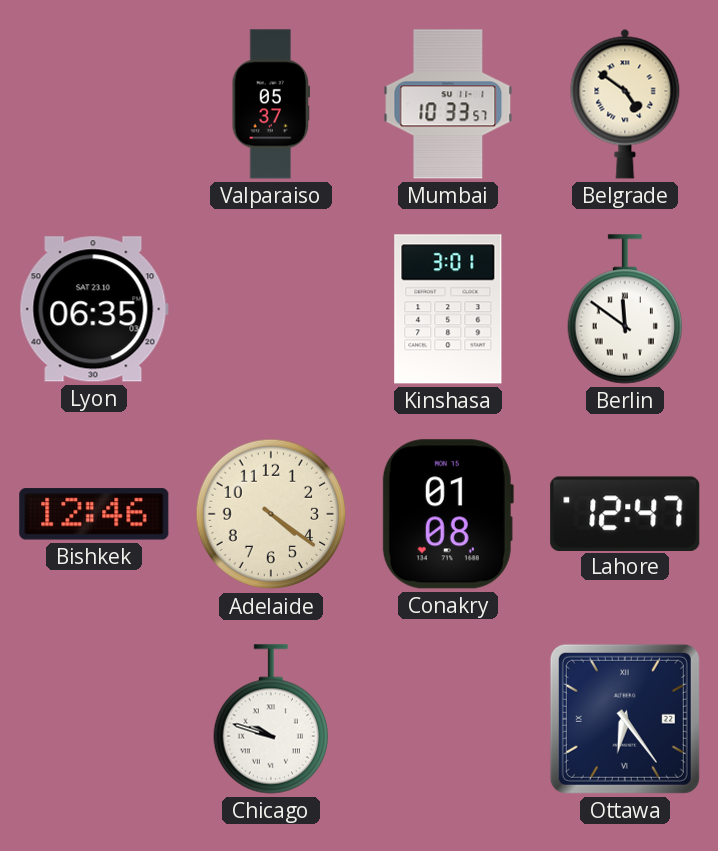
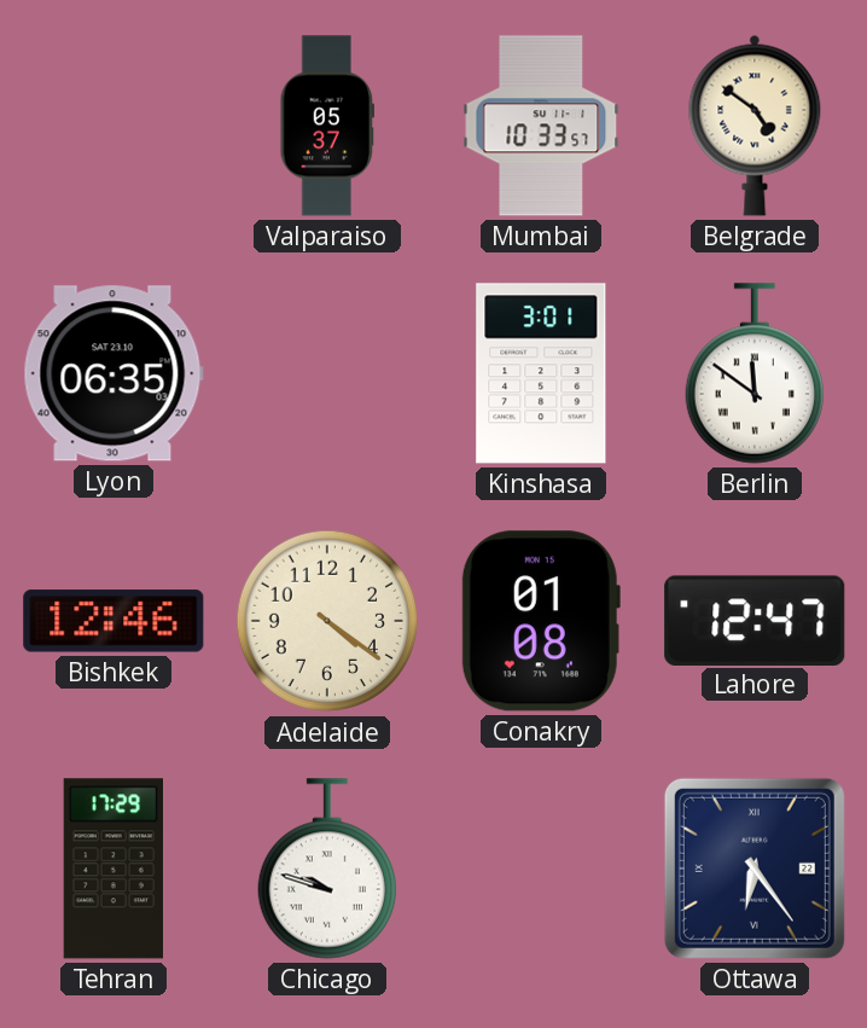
Tehran: none -> 17:29 (114, 869)
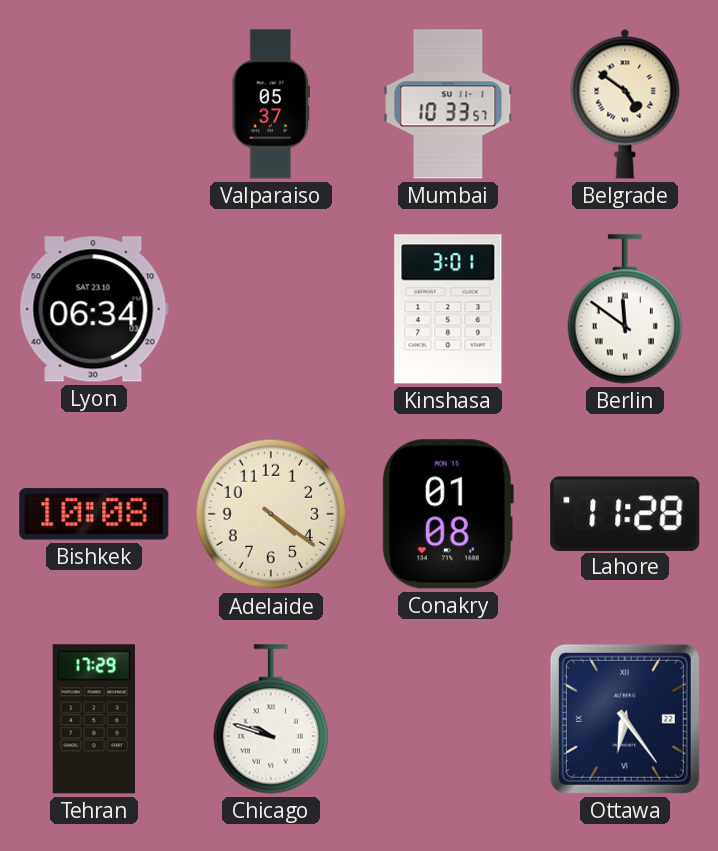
Lyon: 06:35 -> 06:34 (94, 309)
Bishkek: 12:46 -> 10:08 (94, 514)
Lahore: 12:47 -> 11:28 (625, 513)
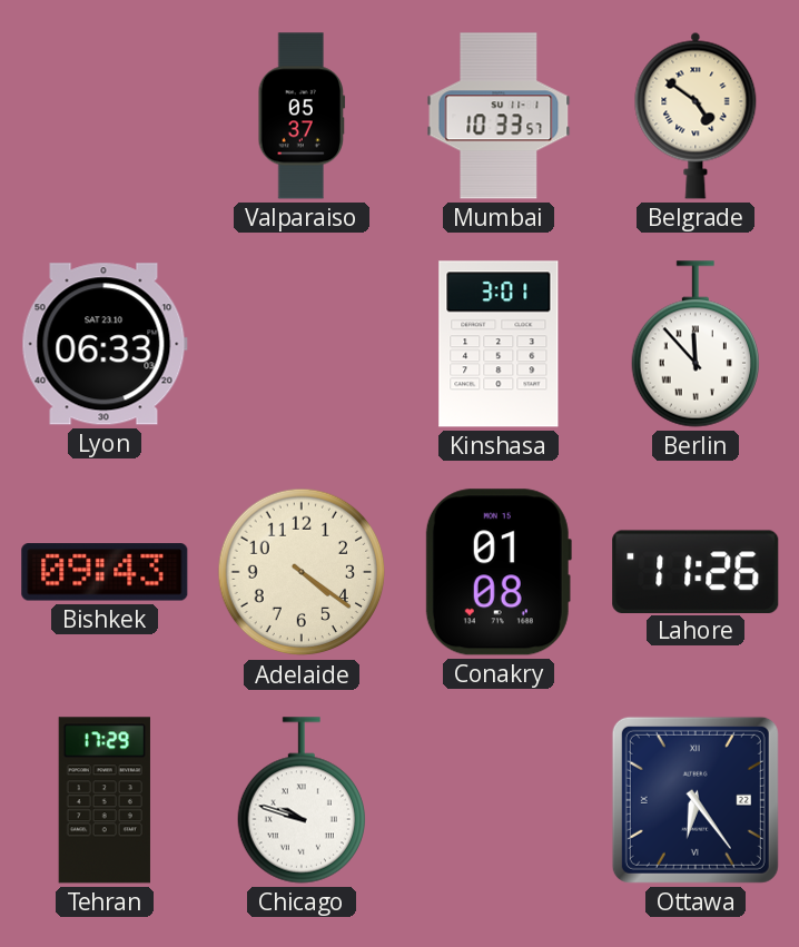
Lyon: 06:34 -> 06:33 (105, 344)
Berlin: 11:51 -> 11:53 (694, 344)
Bishkek: 10:08 -> 09:43 (105, 572)
Lahore: 11:28 -> 11:26 (696, 571)
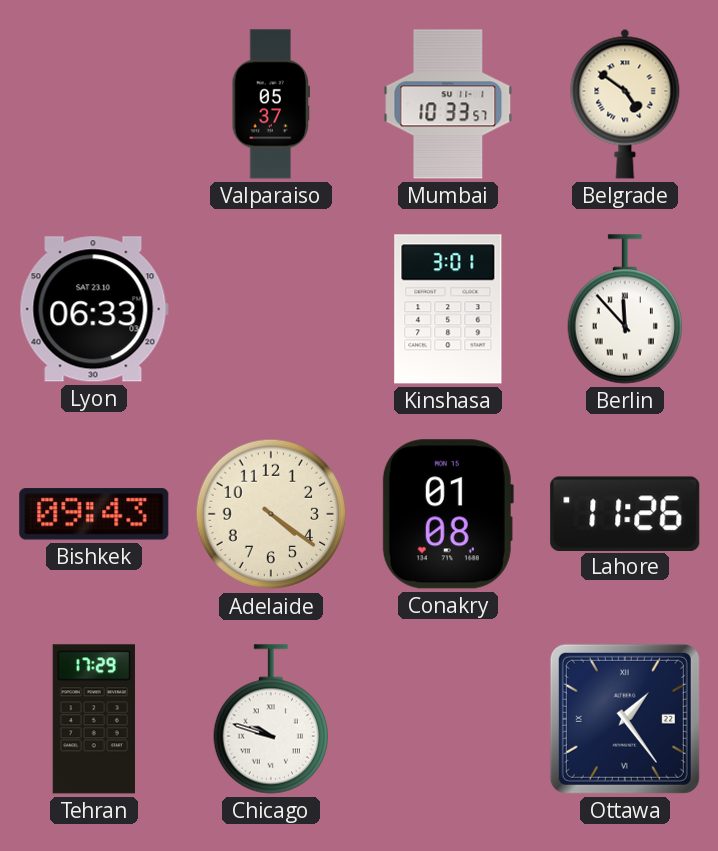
Ottawa: 6:24 -> 1:24 (625, 719)
